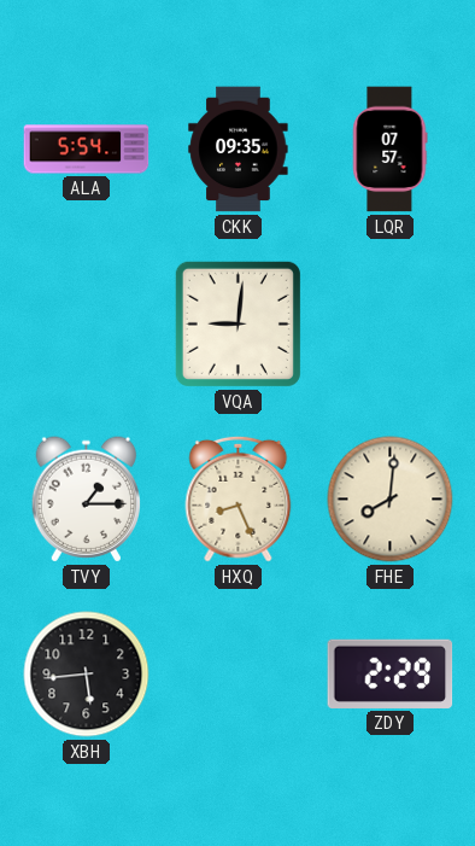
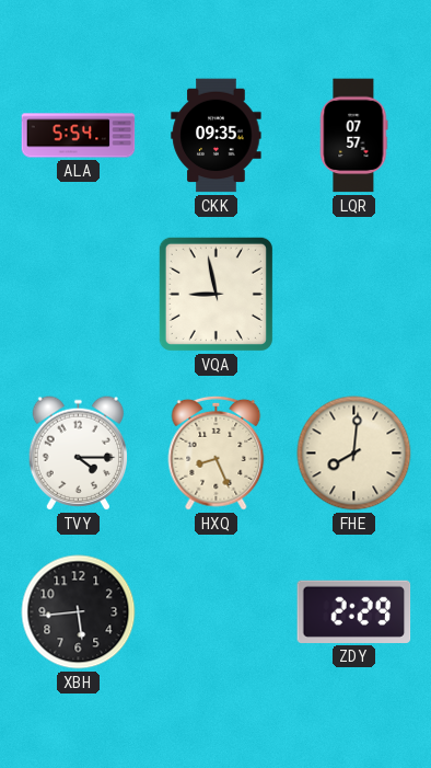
VQA: 9:01 -> 8:58 (215, 294)
TVY: 1:15 -> 4:15 (79, 454)
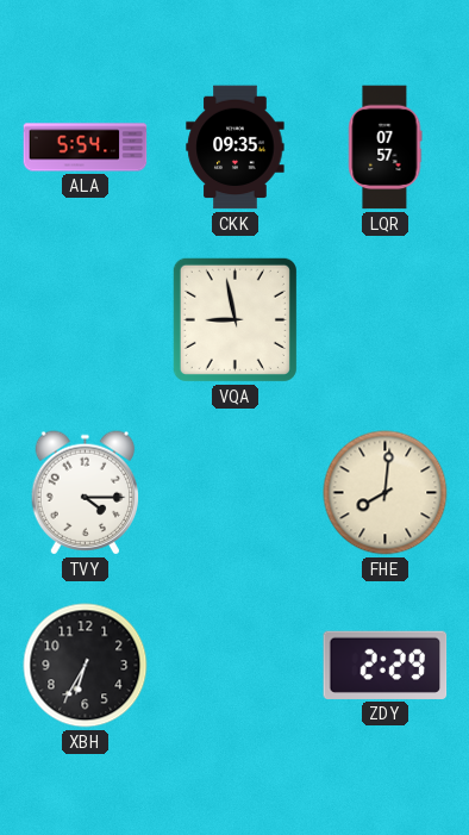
HXQ: 8:26 -> none (217, 452)
XBH: 5:44 -> 6:35 (86, 666)
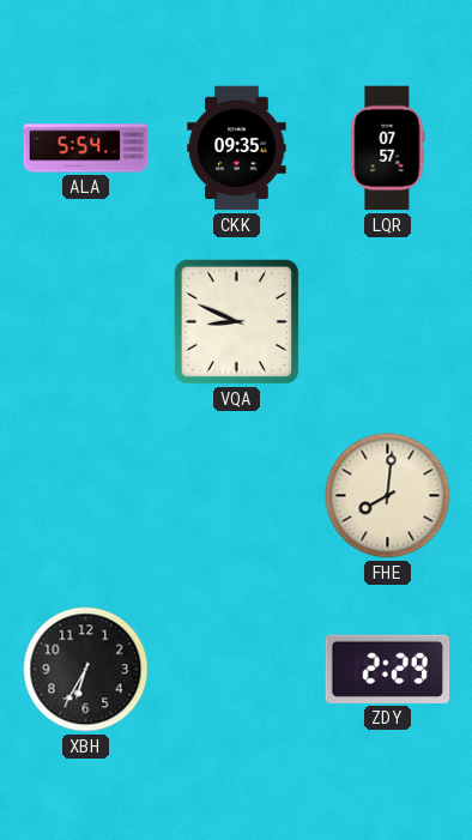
VQA: 8:58 -> 8:49 (236, 321)
TVY: 4:15 -> none (86, 493)
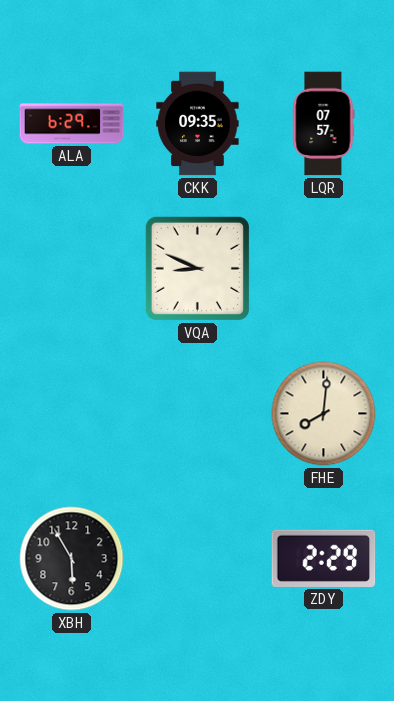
ALA: 5:54 -> 6:29 (72, 124)
XBH: 6:35 -> 5:55 (72, 559)
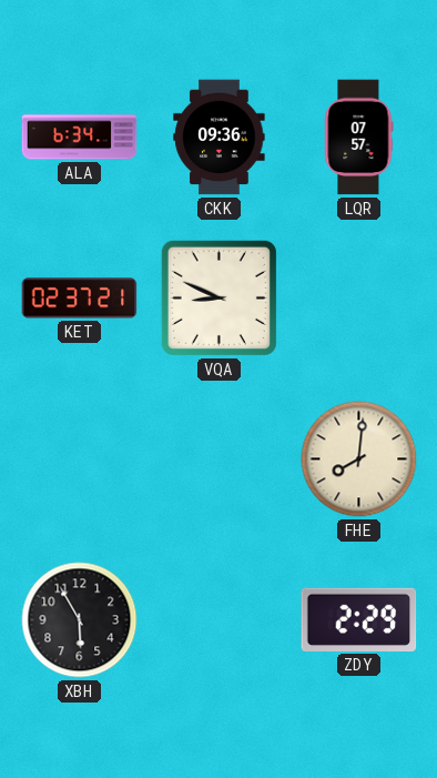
ALA: 6:29 -> 6:34 (80, 138)
CKK: 09:35 -> 09:36 (220, 138)
KET: none -> 02:37 (80, 299)
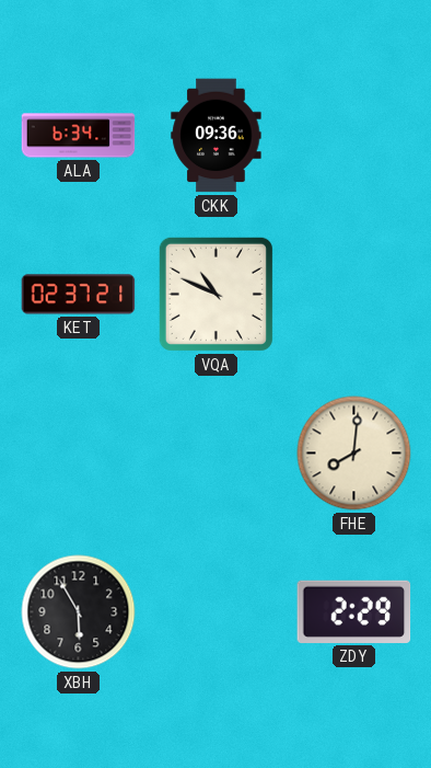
LQR: 07:57 -> none (359, 138)
VQA: 8:49 -> 10:49 (215, 294)
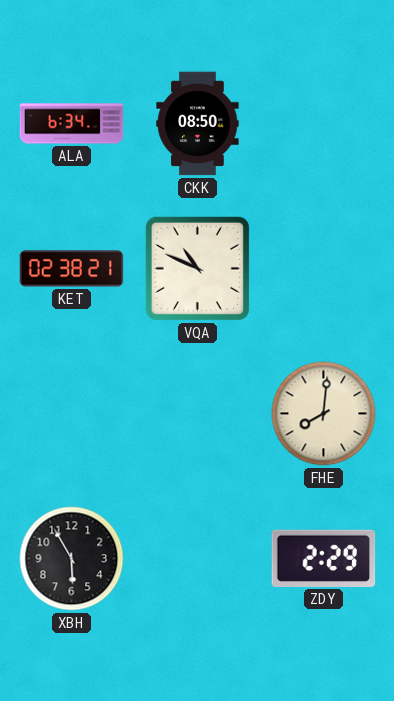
CKK: 09:36 -> 08:50 (198, 124)
KET: 02:37 -> 02:38 (72, 269)
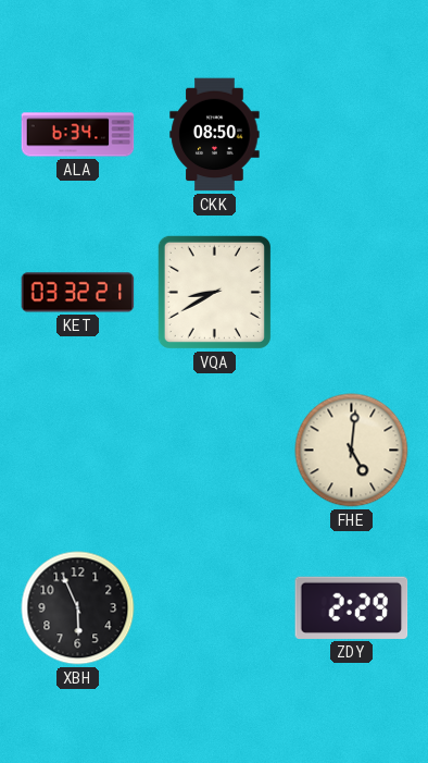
KET: 02:38 -> 03:32 (78, 293)
VQA: 10:49 -> 8:40 (214, 292)
FHE: 8:01 -> 5:01 (352, 451)
XBH: 5:55 -> 5:56 (78, 608)
